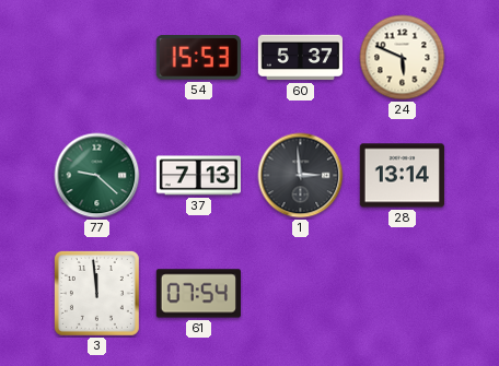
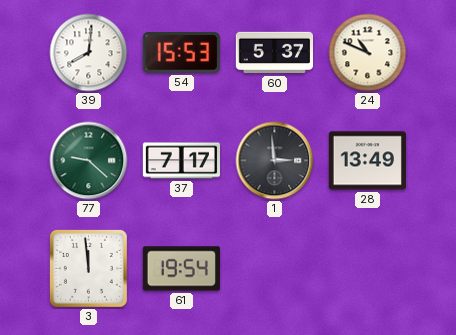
39: none -> 8:01 (89, 53)
24: 5:49 -> 10:49 (368, 53)
37: 7:13 -> 7:17 (181, 161)
28: 13:14 -> 13:49 (367, 161)
61: 07:54 -> 19:54 (181, 269)
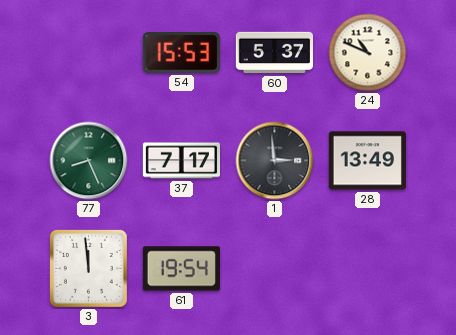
39: 8:01 -> none (89, 53)
77: 9:22 -> 8:26 (89, 161)
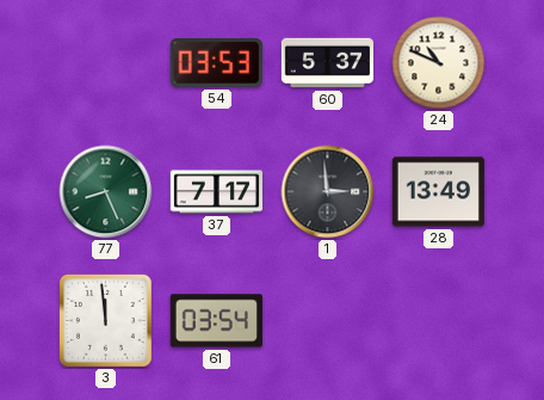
54: 15:53 -> 03:53 (216, 63)
61: 19:54 -> 03:54 (216, 321)
